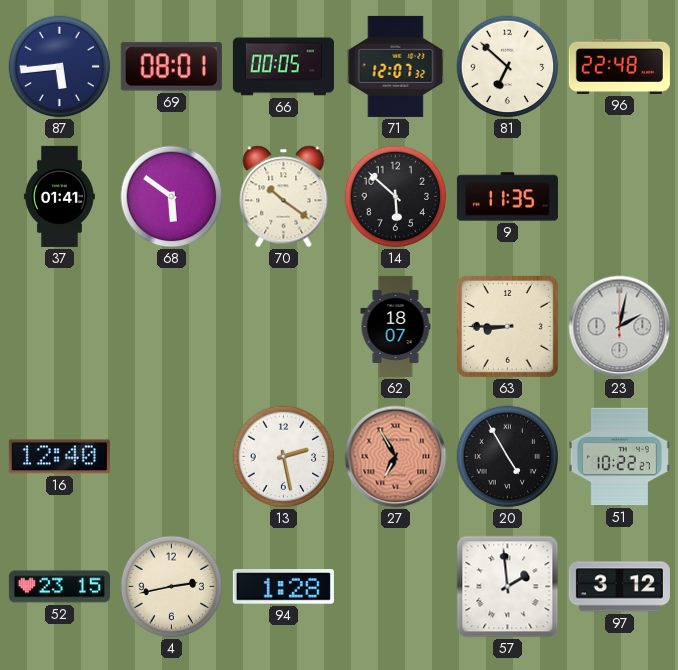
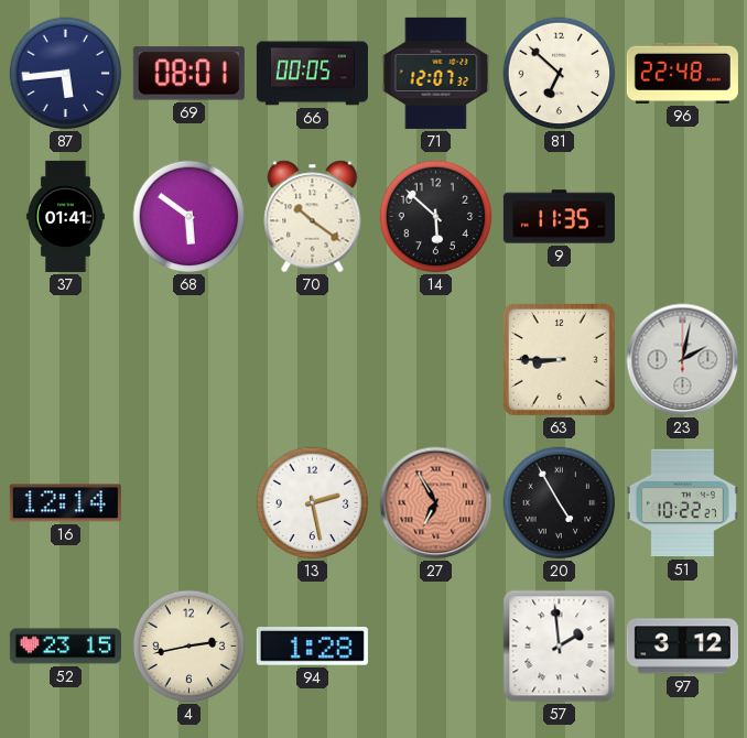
62: 18:07 -> none (396, 326)
16: 12:40 -> 12:14 (65, 503)
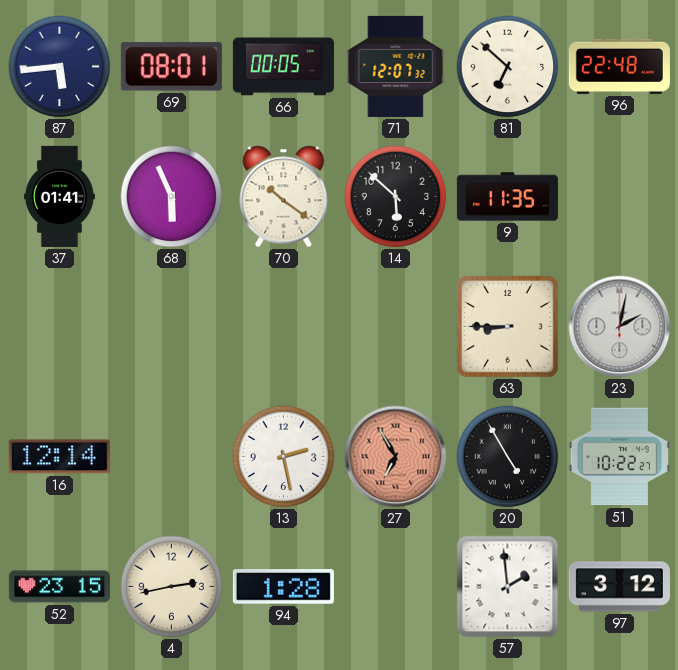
68: 5:51 -> 5:56 (172, 197)
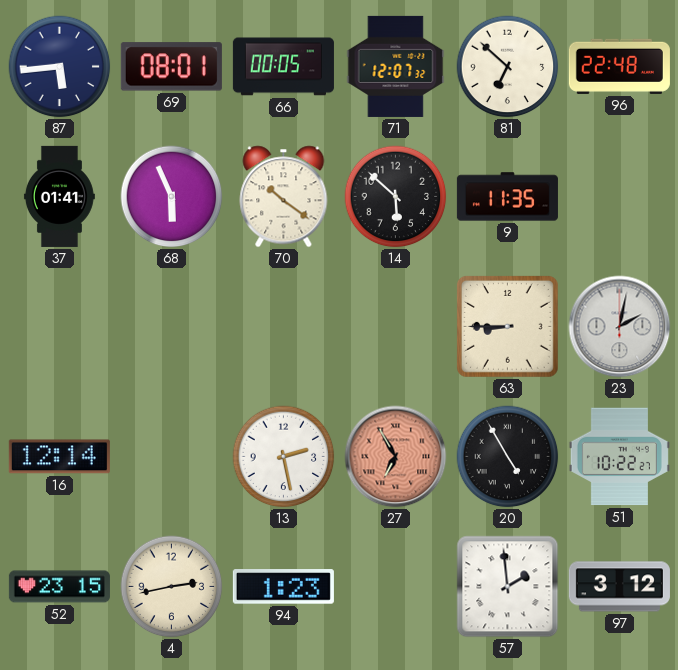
94: 1:28 -> 1:23 (283, 587)
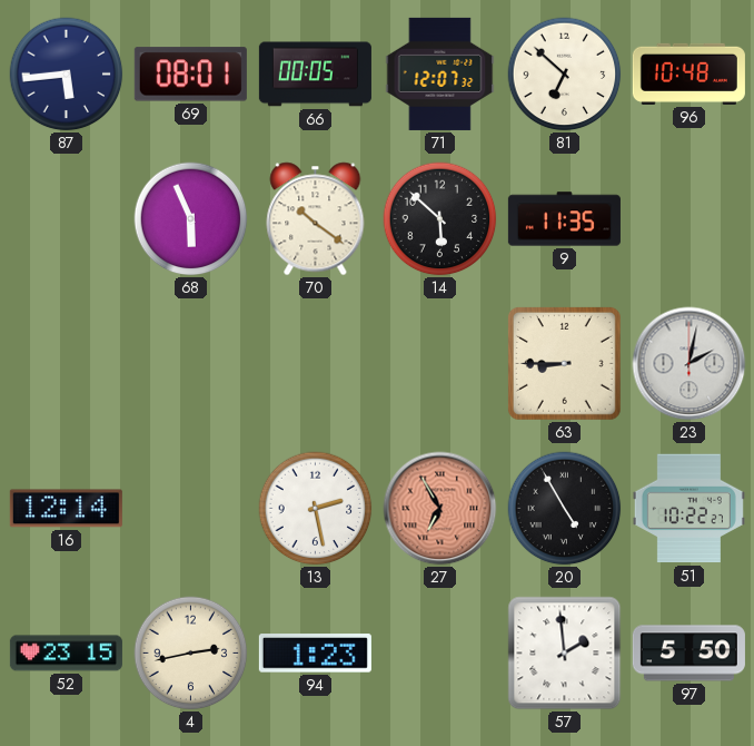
96: 22:48 -> 10:48 (688, 73)
37: 01:41 -> none (59, 196)
97: 3:12 -> 5:50 (688, 654)
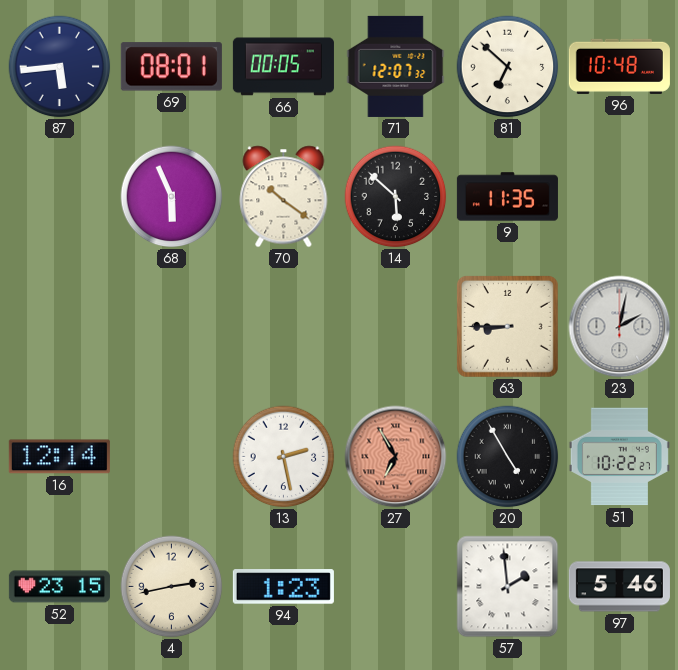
97: 5:50 -> 5:46 (619, 587)
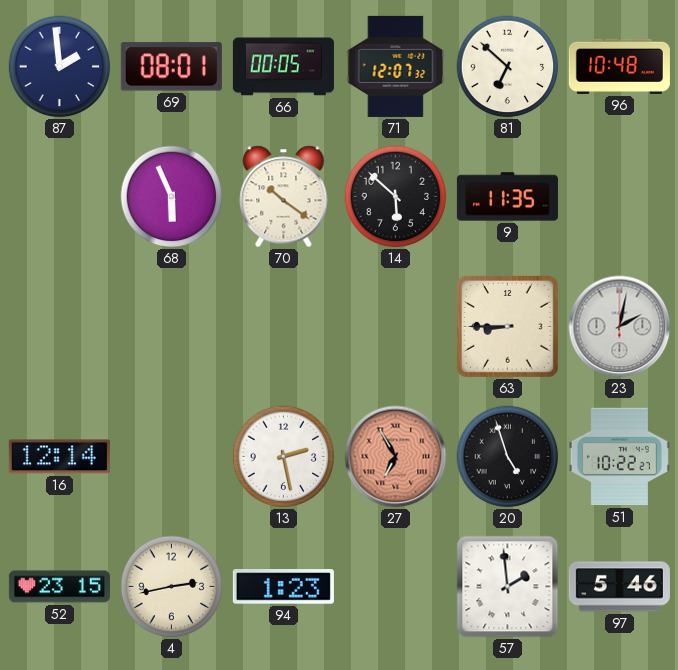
87: 5:44 -> 1:59 (60, 67)
20: 4:55 -> 4:57 (508, 457)
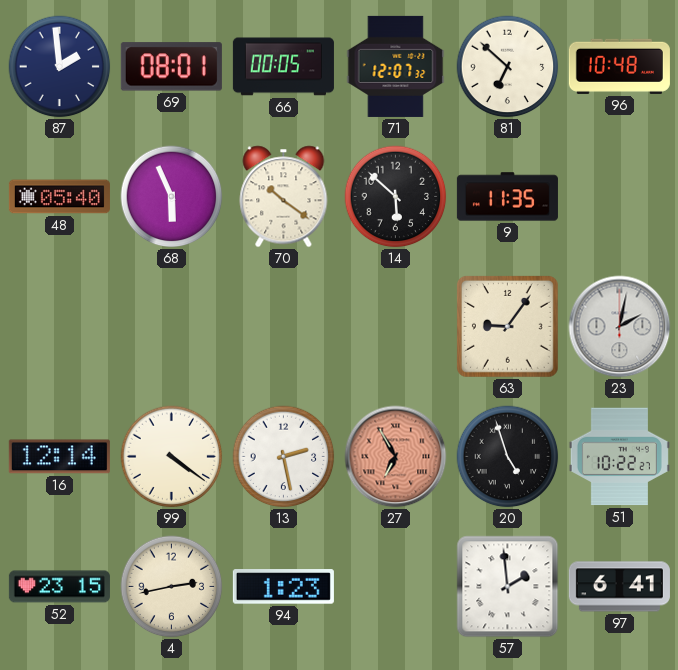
48: none -> 05:40 (59, 197)
63: 8:45 -> 9:06 (507, 326)
99: none -> 4:21 (172, 457)
97: 5:46 -> 6:41 (619, 587)
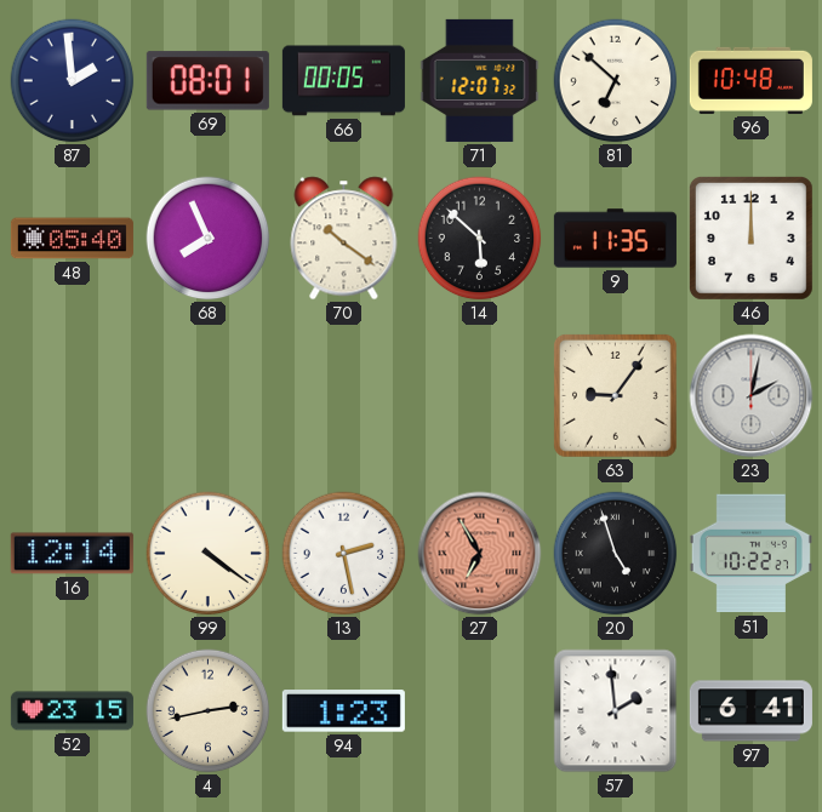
68: 5:56 -> 7:56 (209, 239)
46: none -> 12:00 (750, 238)
